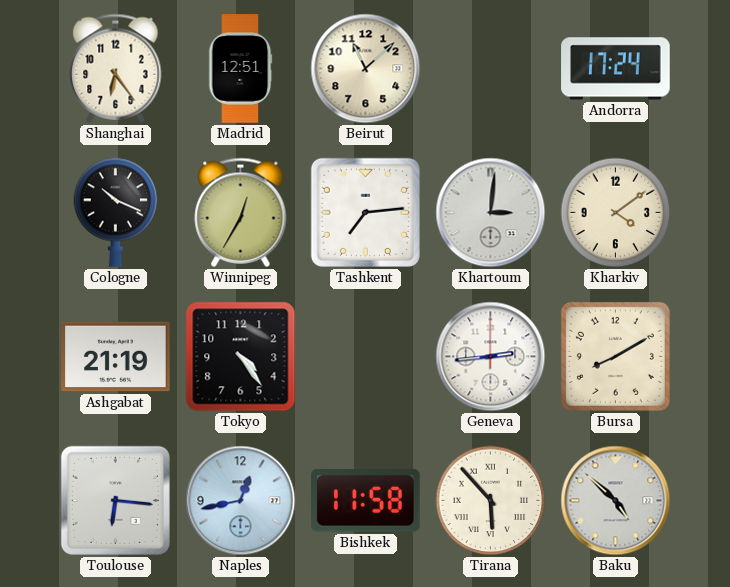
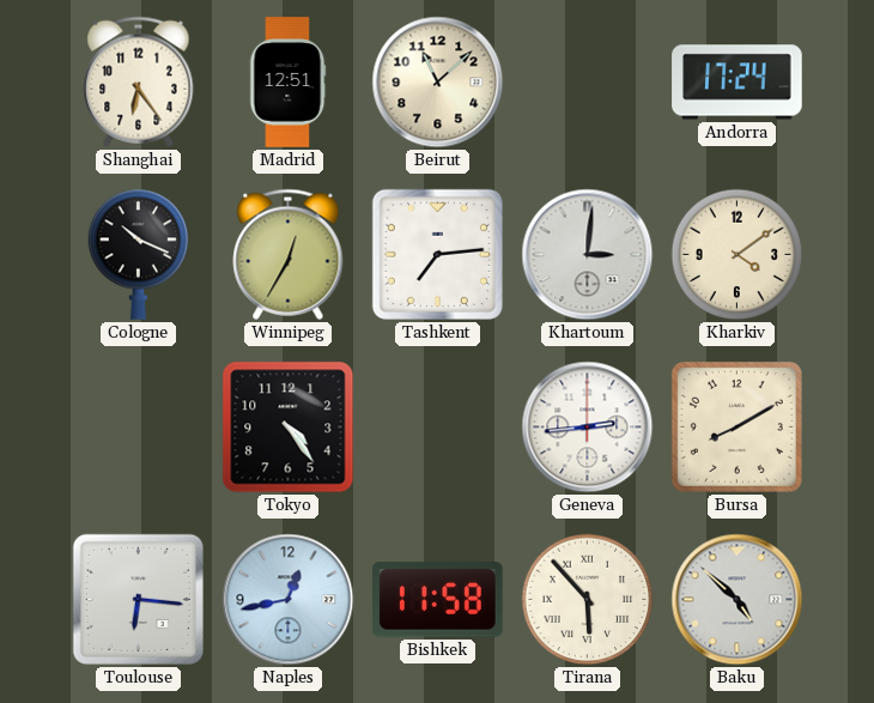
Ashgabat: 21:19 -> none (116, 357)
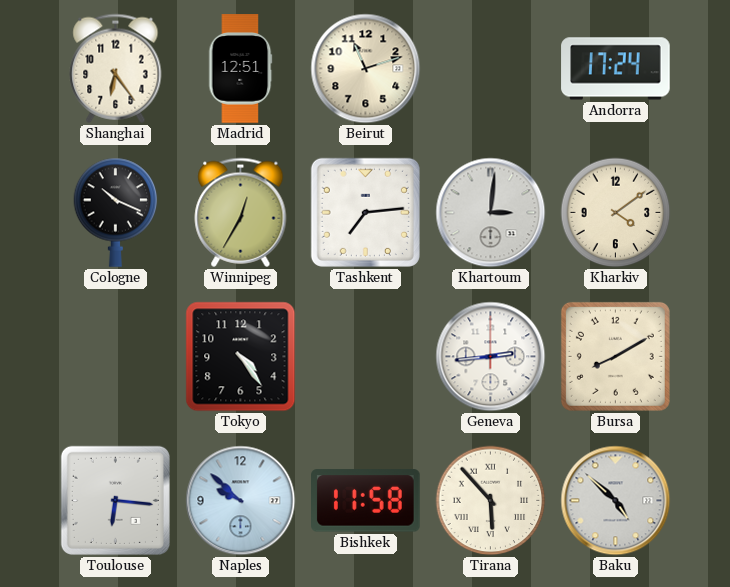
Beirut: 11:08 -> 11:12 (366, 69)
Naples: 12:43 -> 9:52 (241, 501)
